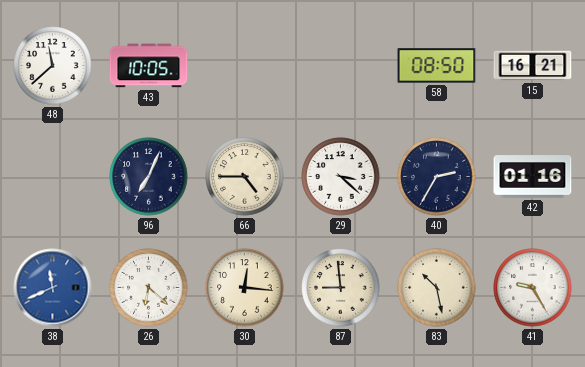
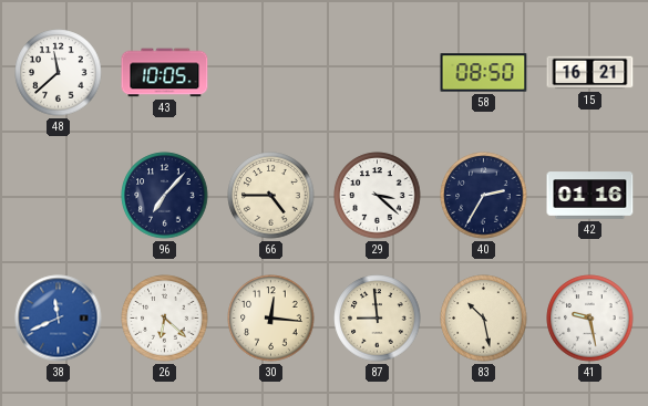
96: 7:04 -> 7:07 (165, 196)
41: 9:25 -> 9:28 (590, 319)
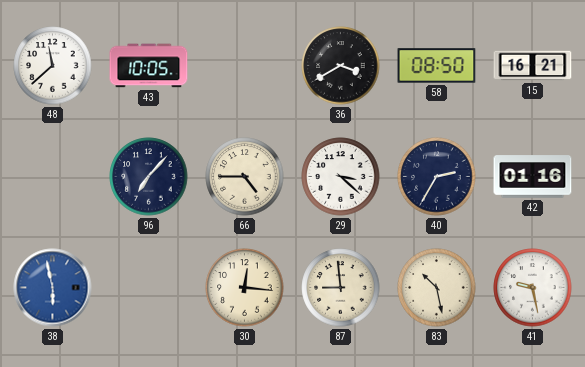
36: none -> 3:40 (341, 66)
38: 11:41 -> 5:58 (53, 288)
26: 6:22 -> none (165, 319)
